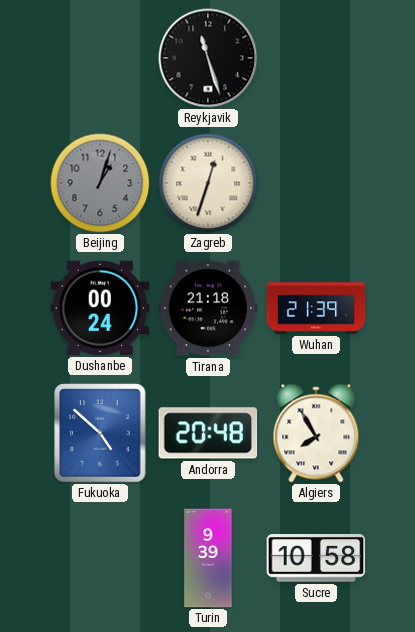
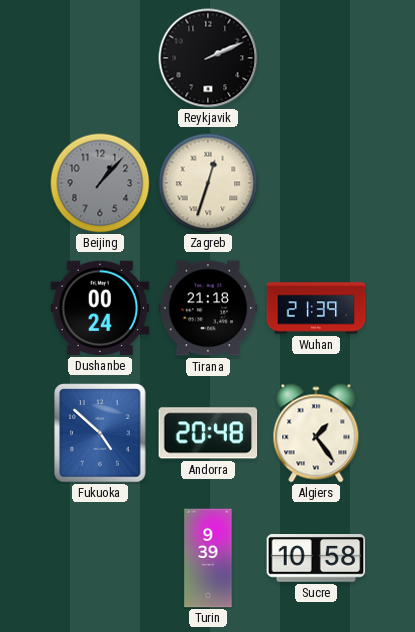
Reykjavik: 11:27 -> 2:11 (208, 58)
Beijing: 1:03 -> 1:07 (100, 183)
Algiers: 7:55 -> 1:24 (316, 433)
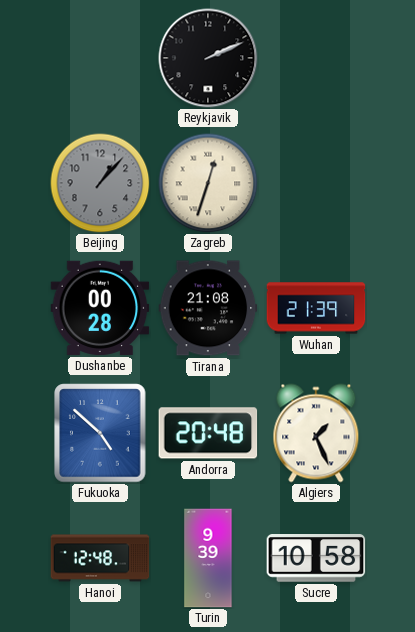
Dushanbe: 00:24 -> 00:28 (100, 308)
Tirana: 21:18 -> 21:08 (208, 308)
Algiers: 1:24 -> 1:26 (316, 433)
Hanoi: none -> 12:48 (100, 558)
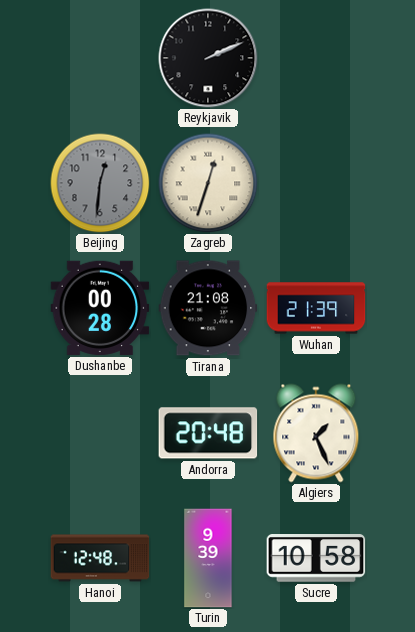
Beijing: 1:07 -> 12:31 (100, 183)
Fukuoka: 4:52 -> none (100, 433)
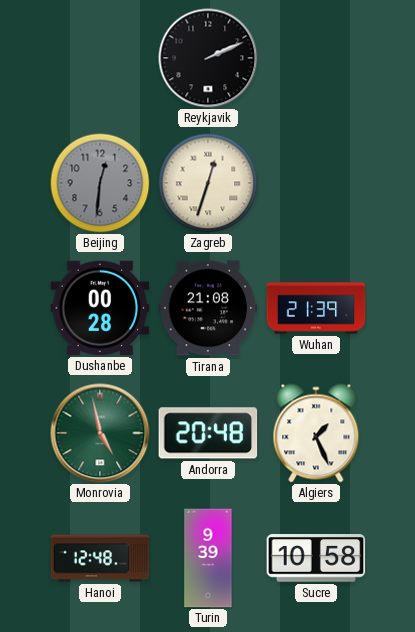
Monrovia: none -> 4:58 (100, 433)
